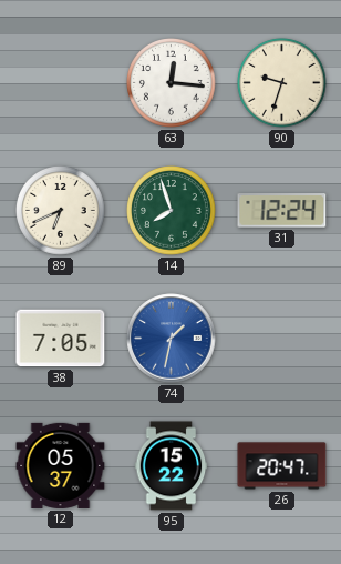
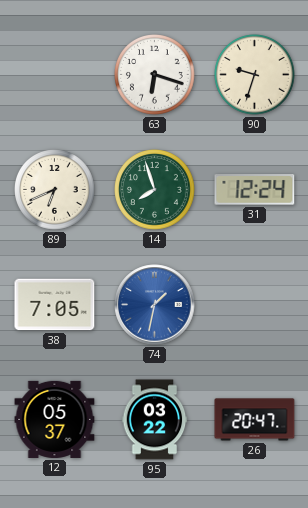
63: 12:16 -> 6:18 (155, 75)
95: 15:22 -> 03:22 (155, 420)
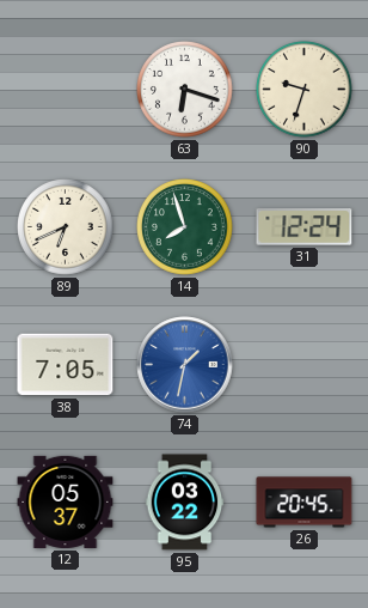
26: 20:47 -> 20:45 (305, 503)
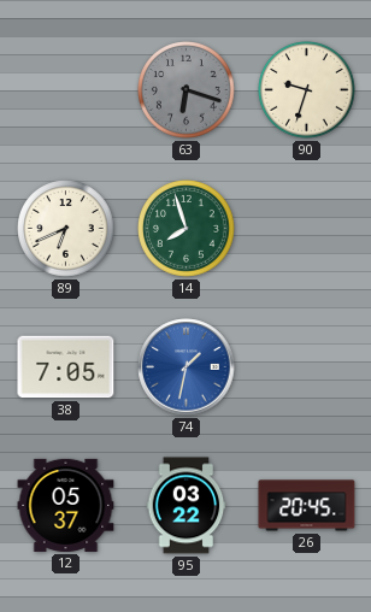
63 dial: white -> grey (187, 90)
31: 12:24 -> none (305, 227)
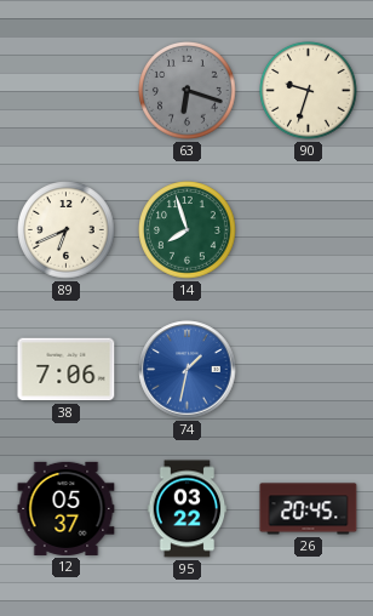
38: 7:05 -> 7:06 (67, 370)
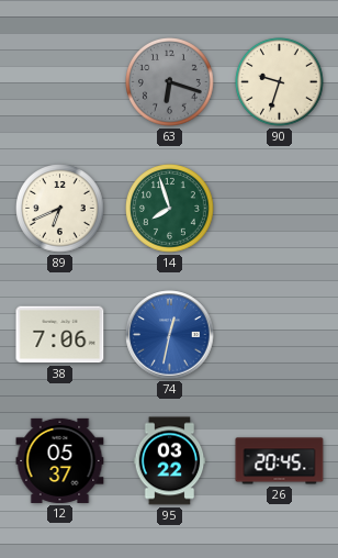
74: 1:32 -> 12:32 (170, 335)
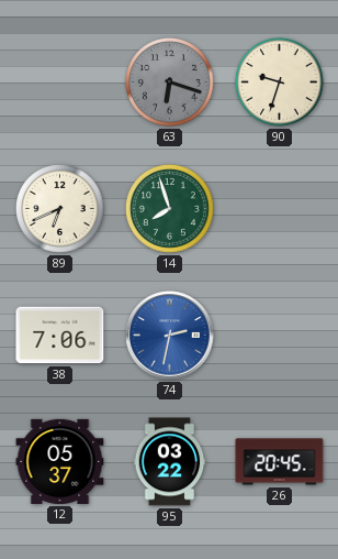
74: 12:32 -> 2:32 (170, 336)
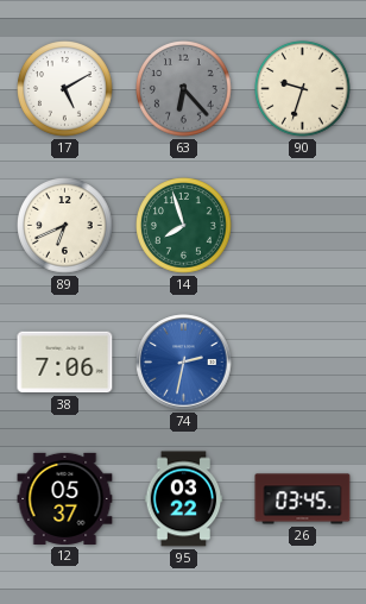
17: none -> 5:10 (65, 89)
63: 6:18 -> 6:23 (184, 89)
26: 20:45 -> 03:45 (303, 499)
